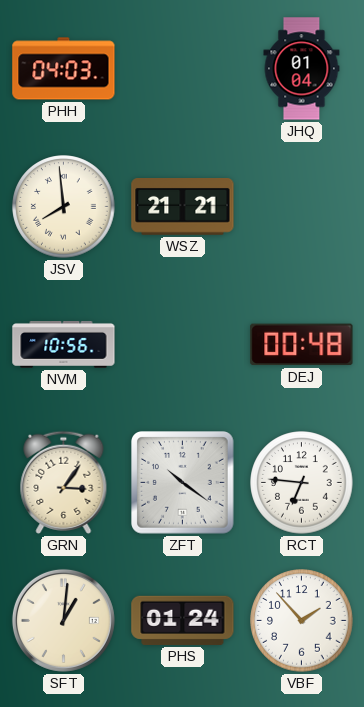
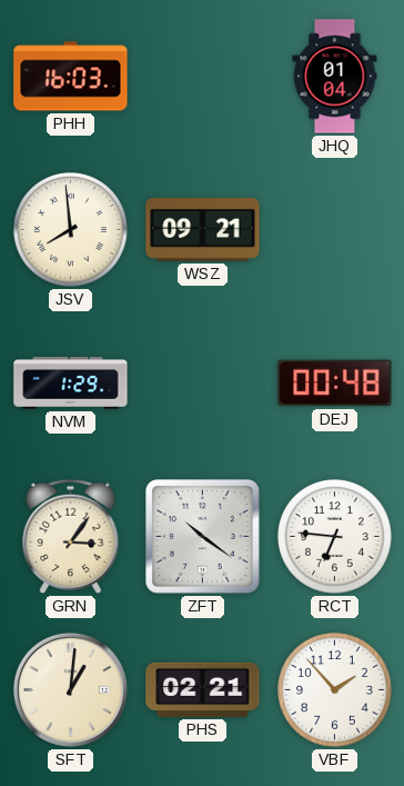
PHH: 04:03 -> 16:03 (71, 77)
WSZ: 21:21 -> 09:21 (203, 230)
NVM: 10:56 -> 1:29 (71, 382)
PHS: 01:24 -> 02:21 (203, 689)
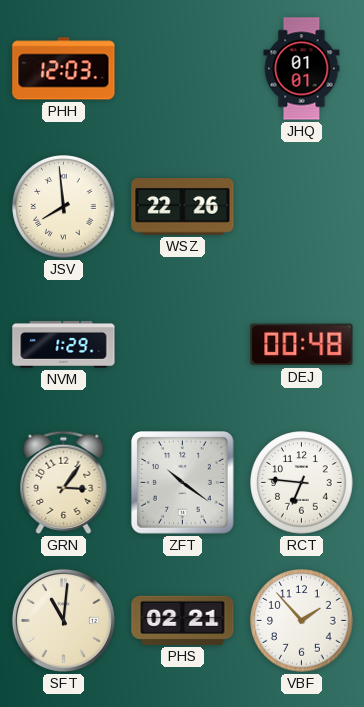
PHH: 16:03 -> 12:03 (64, 69)
JHQ: 01:04 -> 01:01 (302, 69)
WSZ: 09:21 -> 22:26 (183, 207)
SFT: 1:01 -> 11:01 (63, 620)
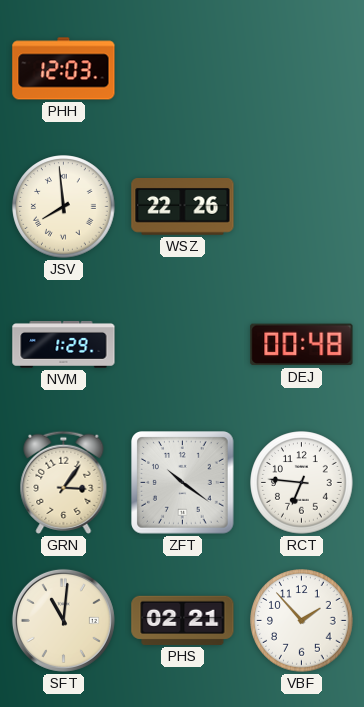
JHQ: 01:01 -> none (302, 69)
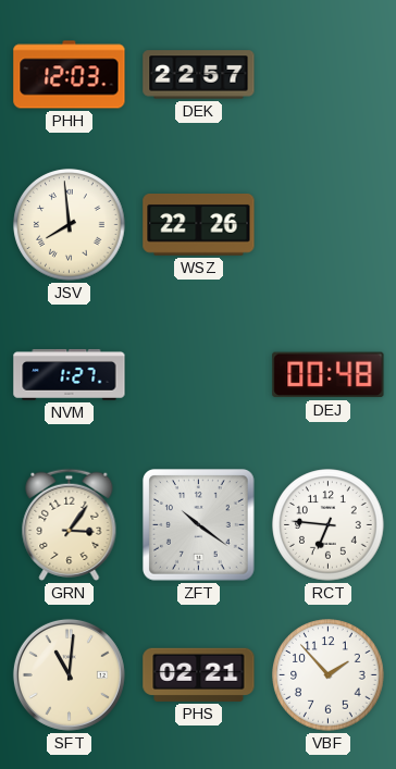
DEK: none -> 22:57 (199, 75)
NVM: 1:29 -> 1:27 (70, 374)
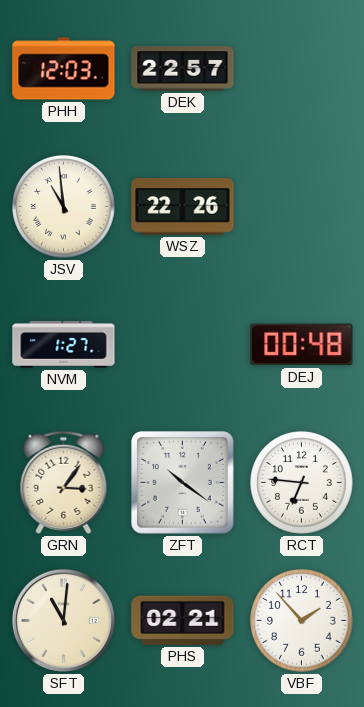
JSV: 7:59 -> 10:59 (64, 207)
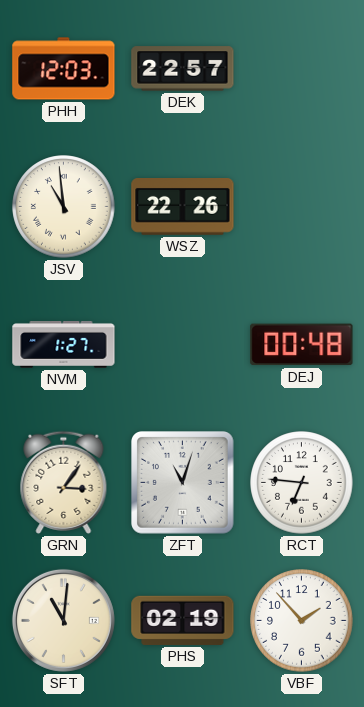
ZFT: 10:21 -> 11:03 (183, 483)
PHS: 02:21 -> 02:19 (183, 620)
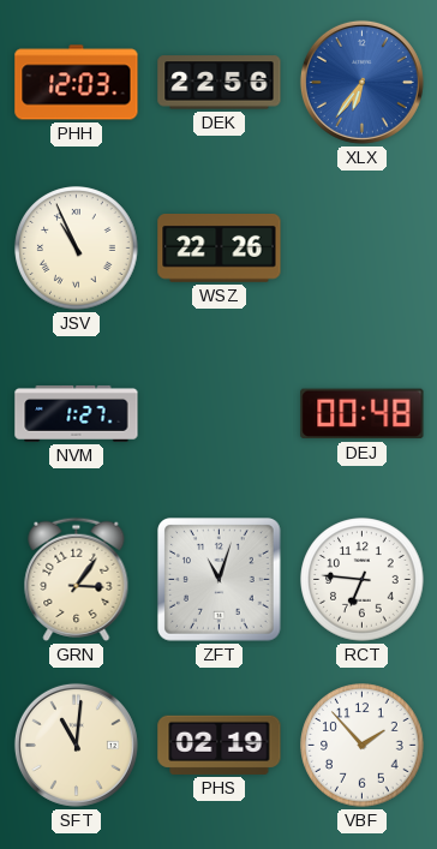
DEK: 22:57 -> 22:56 (220, 83)
XLX: none -> 6:36 (361, 82)
JSV: 10:59 -> 10:56 (77, 249)
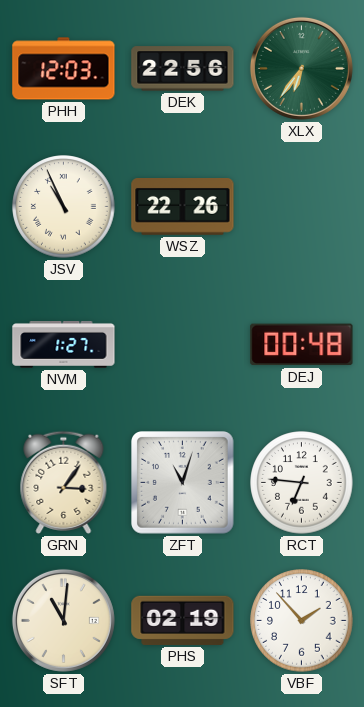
XLX dial: blue -> green (301, 68)
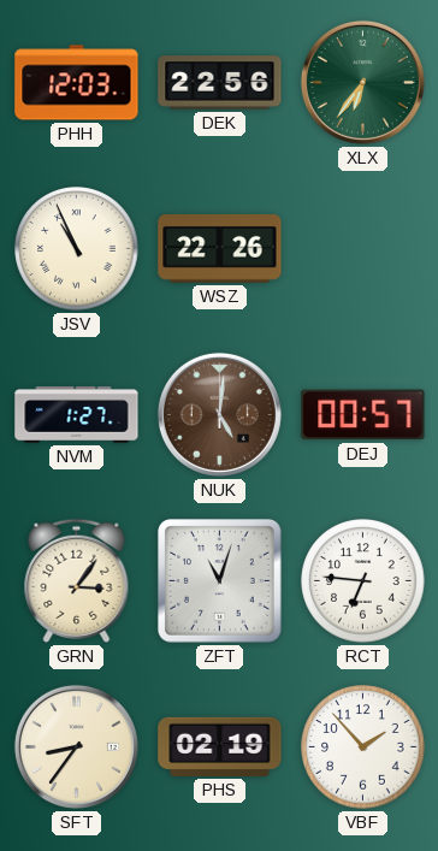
NUK: none -> 5:01 (219, 414)
DEJ: 00:48 -> 00:57 (363, 415)
SFT: 11:01 -> 8:36 (76, 746)
